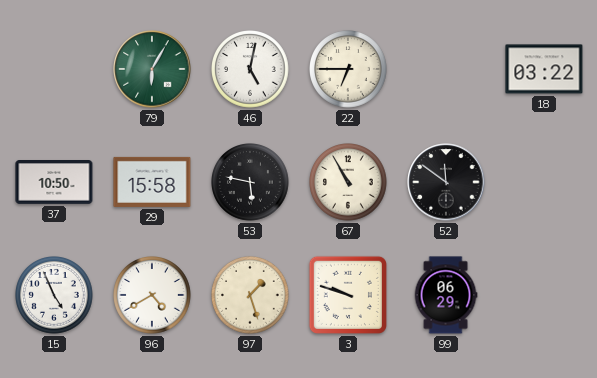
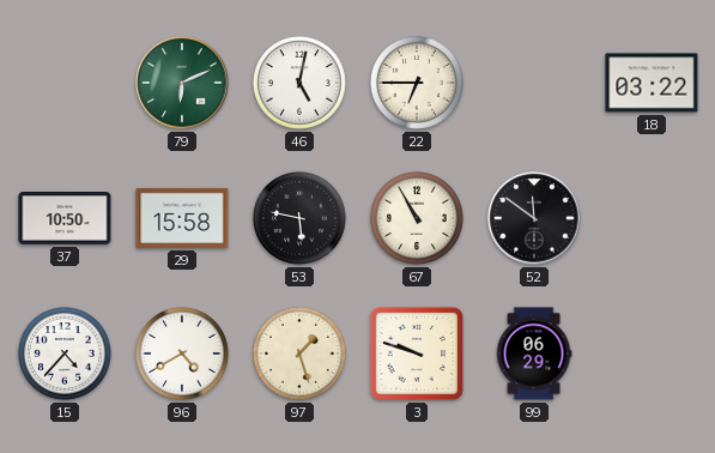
79: 6:05 -> 6:11 (182, 83)
15: 4:56 -> 4:37 (66, 355)
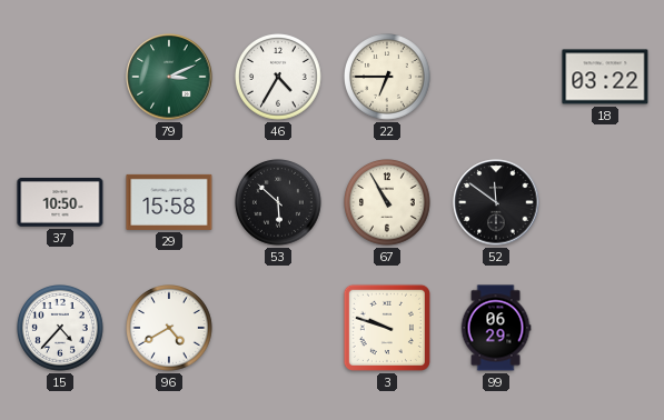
79: 6:11 -> 3:11 (169, 77)
46: 5:02 -> 4:35 (279, 78)
53: 5:47 -> 5:52 (279, 203)
97: 1:27 -> none (301, 355)
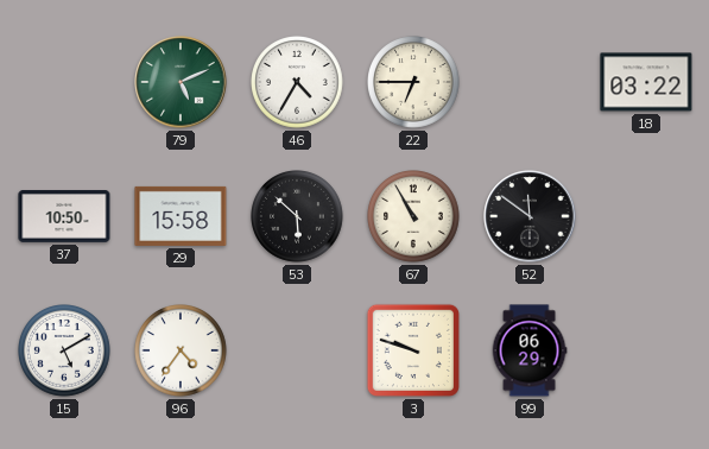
79: 3:11 -> 5:11 (181, 82)
15: 4:37 -> 5:10 (65, 352)
96: 4:40 -> 4:36 (182, 352)
